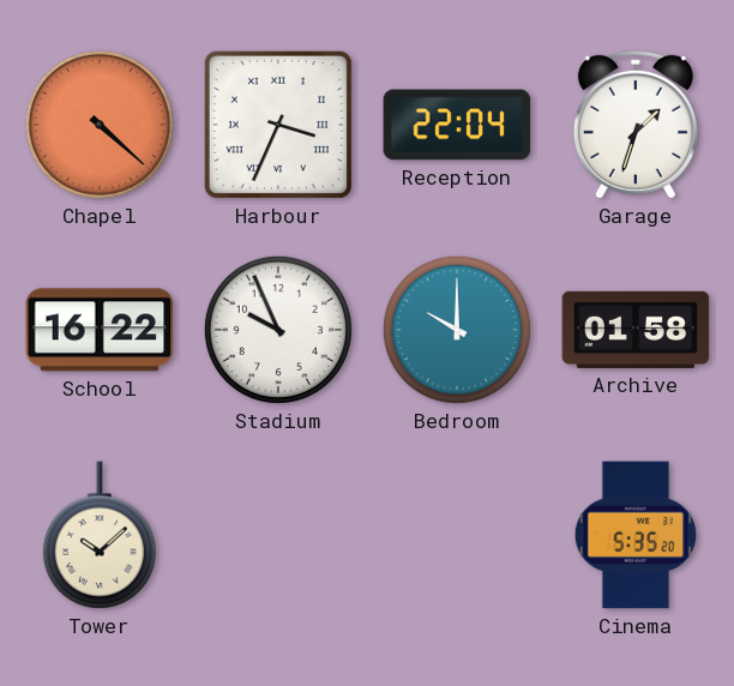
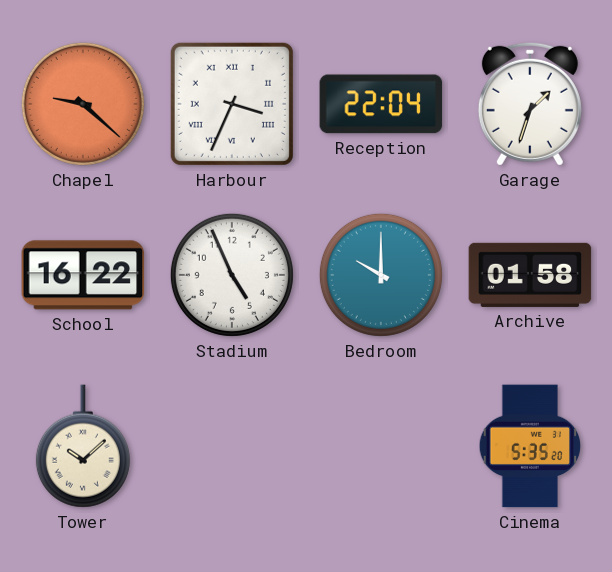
Chapel: 4:22 -> 9:22 (83, 104)
Stadium: 9:56 -> 4:56 (232, 275)
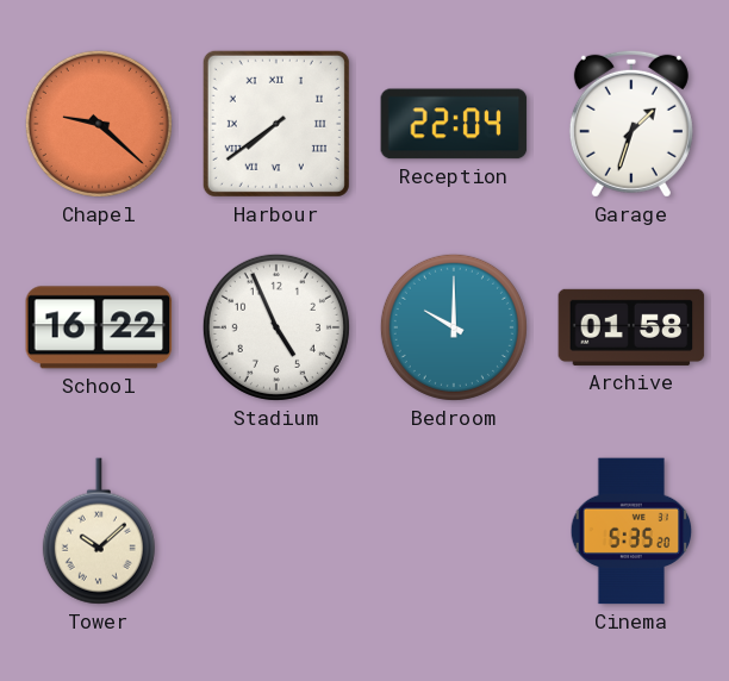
Harbour: 3:34 -> 7:39 (276, 124)
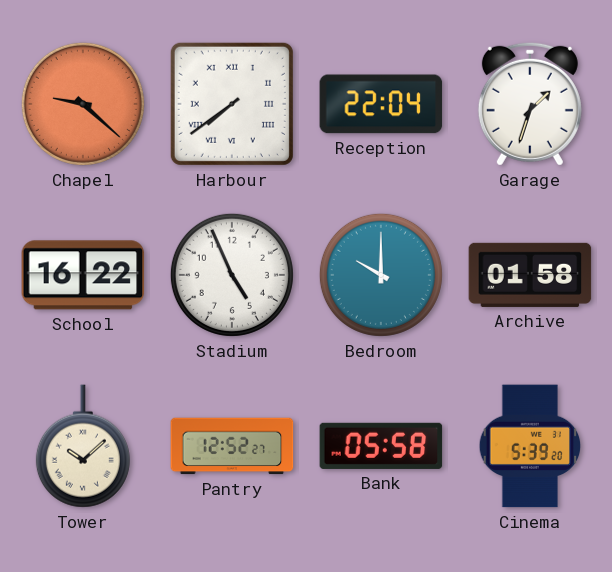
Pantry: none -> 12:52 (232, 446)
Bank: none -> 05:58 (381, 446)
Cinema: 5:35 -> 5:39 (530, 446)
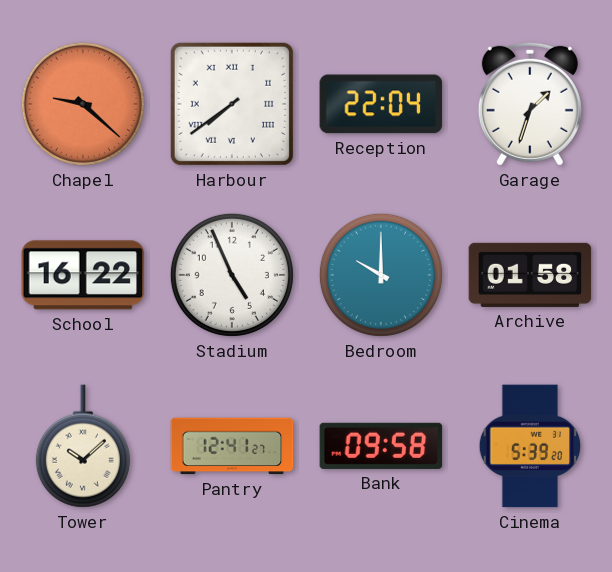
Pantry: 12:52 -> 12:41 (232, 446)
Bank: 05:58 -> 09:58 (381, 446)
